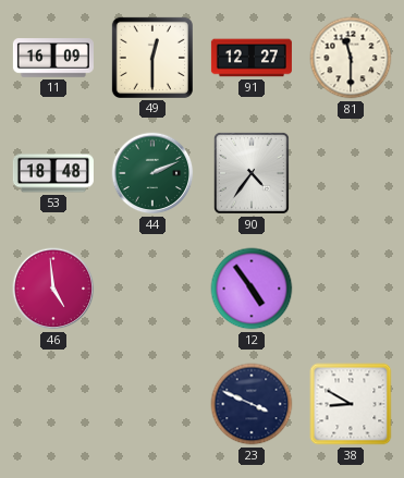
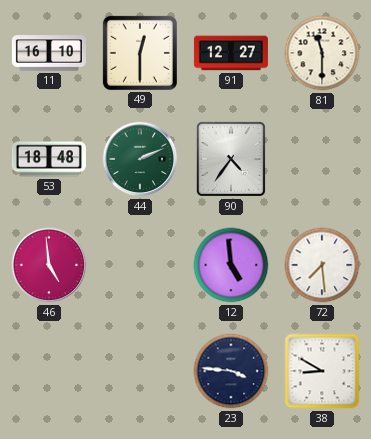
11: 16:09 -> 16:10 (49, 53)
12: 4:54 -> 4:59 (231, 265)
72: none -> 7:29 (322, 265)
23: 3:49 -> 3:46 (231, 371)
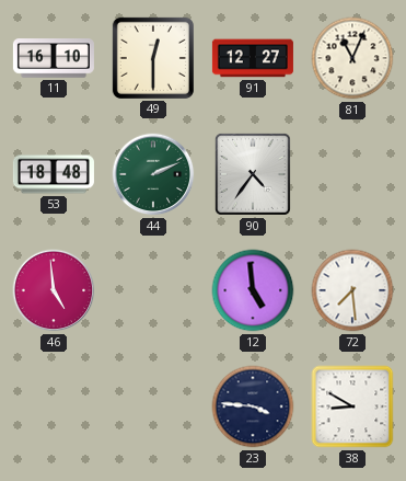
81: 11:30 -> 11:04 (352, 58)
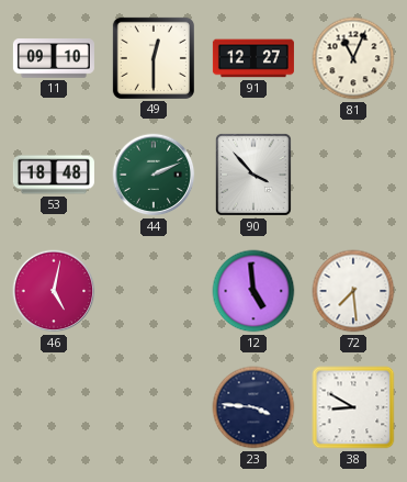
11: 16:10 -> 09:10 (54, 58)
90: 4:36 -> 3:53 (253, 175)
46: 4:59 -> 5:02 (54, 291)
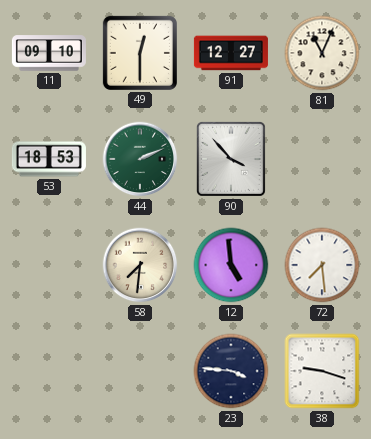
53: 18:48 -> 18:53 (49, 159)
46: 5:02 -> none (54, 291)
58: none -> 7:31 (140, 265)
38: 8:50 -> 9:18 (322, 371)
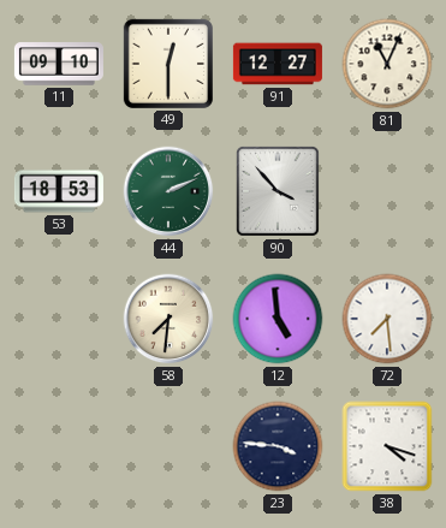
38: 9:18 -> 4:18 (387, 446)
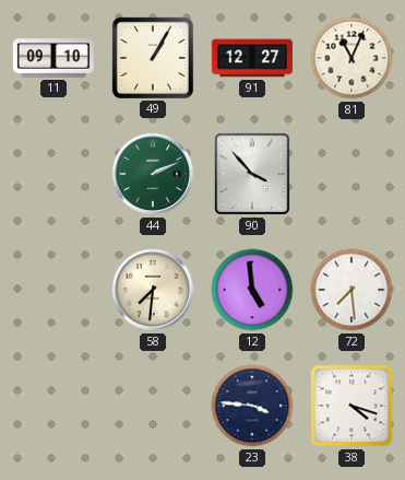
49: 12:30 -> 1:05 (153, 58)
53: 18:53 -> none (59, 191)
